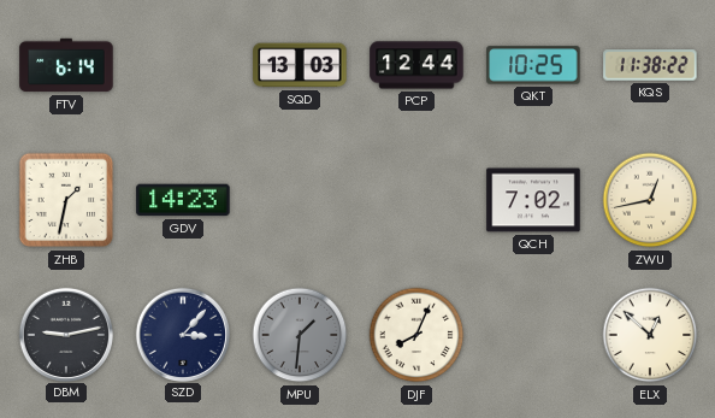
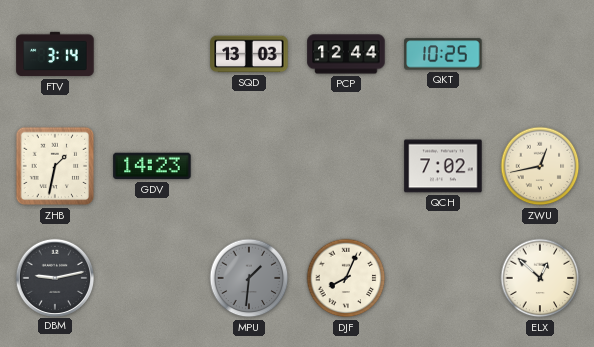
FTV: 6:14 -> 3:14 (55, 54)
KQS: 11:38 -> none (650, 65)
SZD: 3:07 -> none (182, 334)
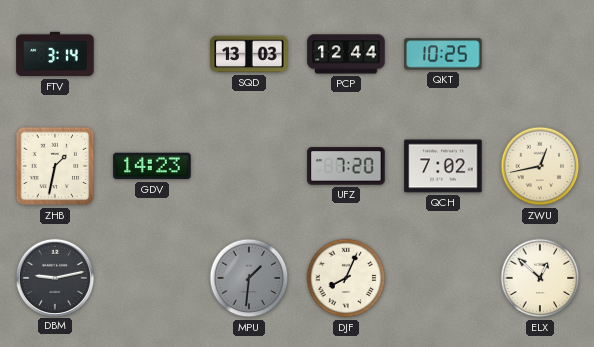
UFZ: none -> 7:20 (346, 166)
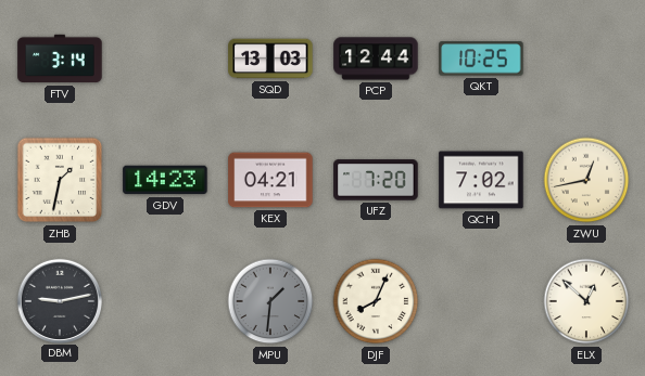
KEX: none -> 04:21 (270, 180)
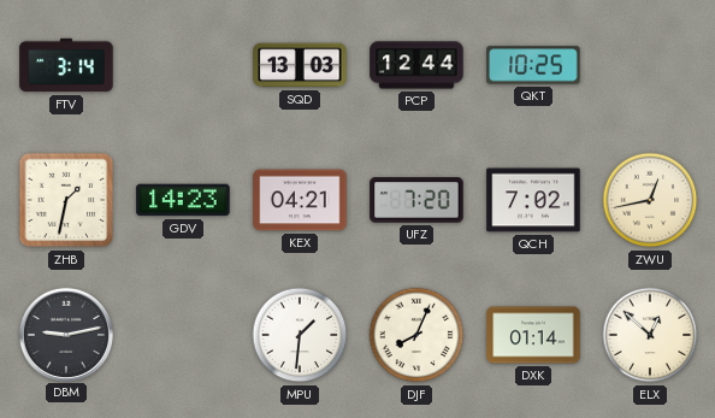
MPU dial: grey -> white (300, 335)
DXK: none -> 01:14 (533, 335)
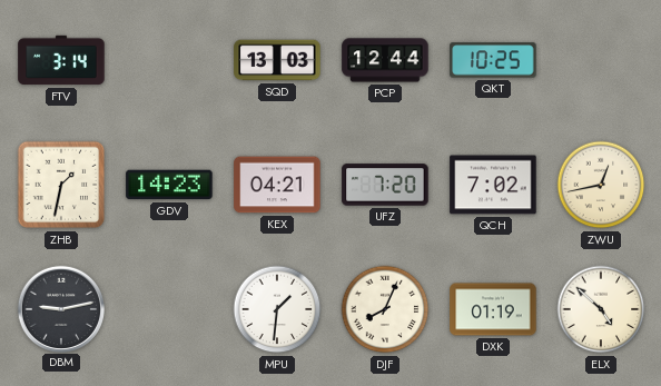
DXK: 01:14 -> 01:19 (493, 309)
ELX: 12:52 -> 4:52 (601, 309)
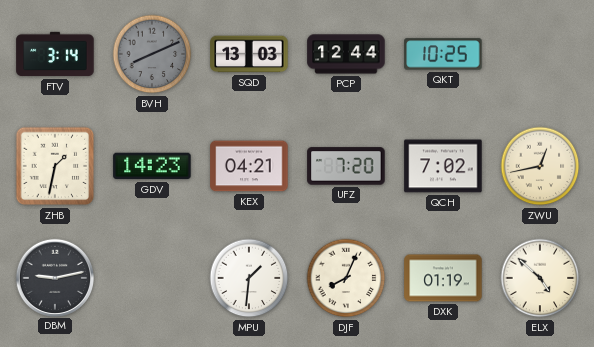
BVH: none -> 8:11 (152, 54)
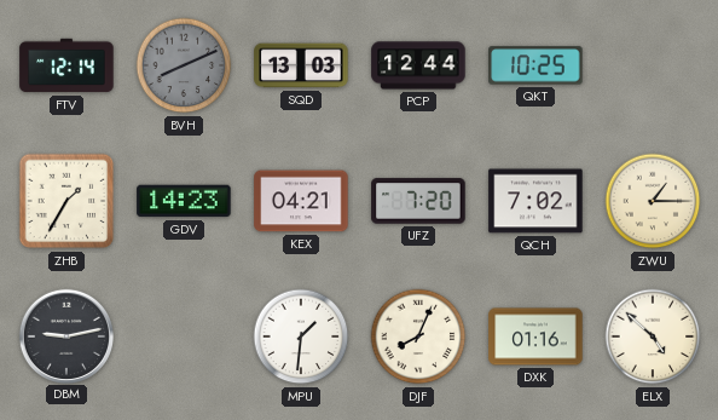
FTV: 3:14 -> 12:14 (66, 65)
ZHB: 1:32 -> 1:35 (66, 201)
ZWU: 12:43 -> 1:15 (653, 201)
DXK: 01:19 -> 01:16 (535, 336)
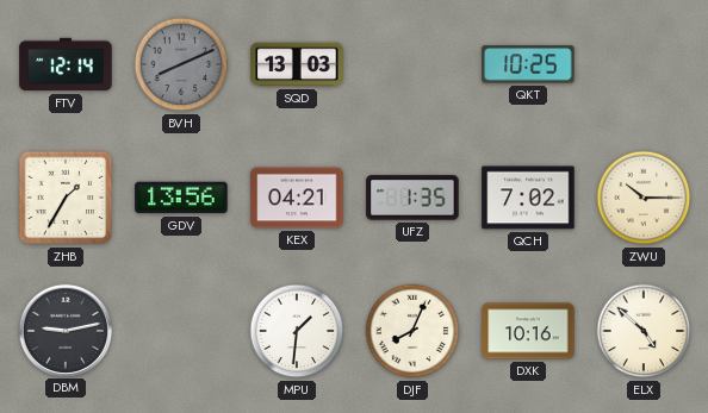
PCP: 12:44 -> none (418, 65)
GDV: 14:23 -> 13:56 (181, 198)
UFZ: 7:20 -> 1:35 (412, 198)
ZWU: 1:15 -> 10:15 (644, 198)
DXK: 01:16 -> 10:16 (528, 331)
